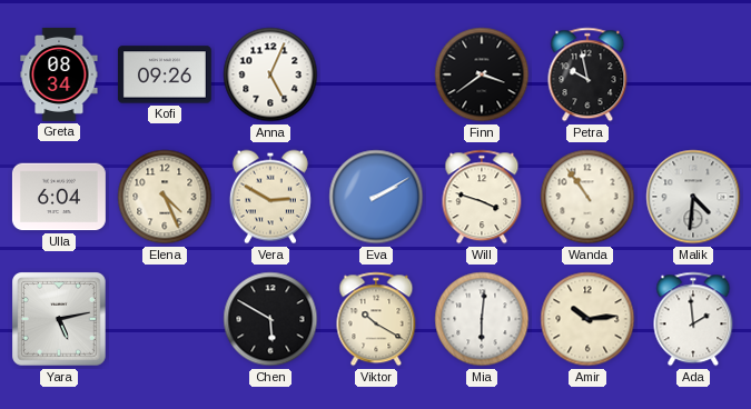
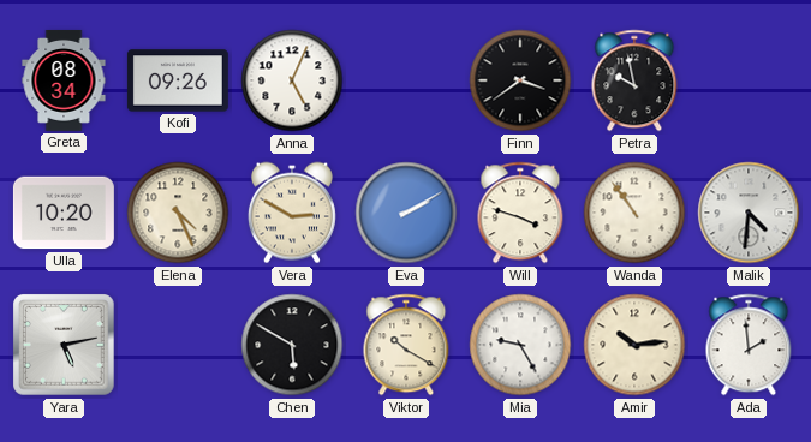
Ulla: 6:04 -> 10:20 (64, 213)
Mia: 6:01 -> 9:25 (520, 345)
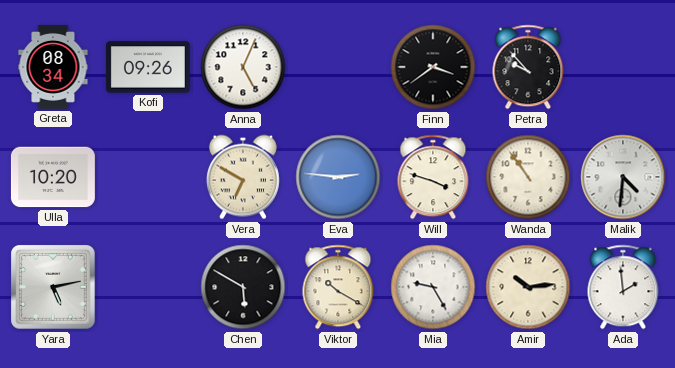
Petra: 9:58 -> 9:53 (528, 67)
Elena: 4:26 -> none (178, 213)
Vera: 2:50 -> 6:50 (243, 177)
Eva: 2:10 -> 2:46 (338, 177)
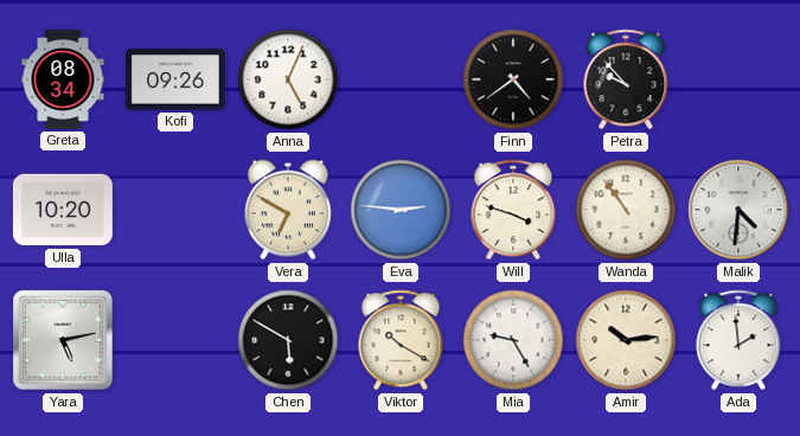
Finn: 3:39 -> 4:39 (513, 79)
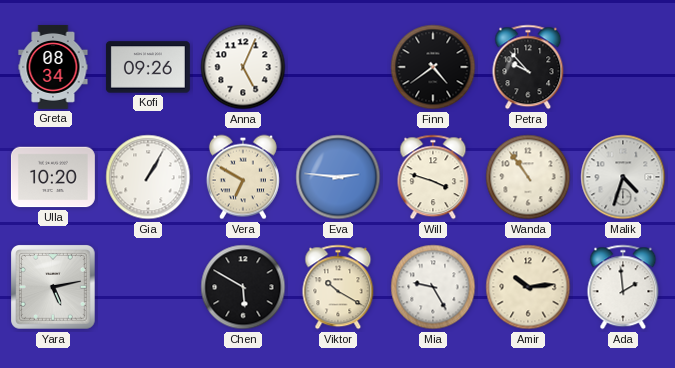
Gia: none -> 1:05 (148, 177)
Malik: 4:31 -> 4:33 (623, 177)
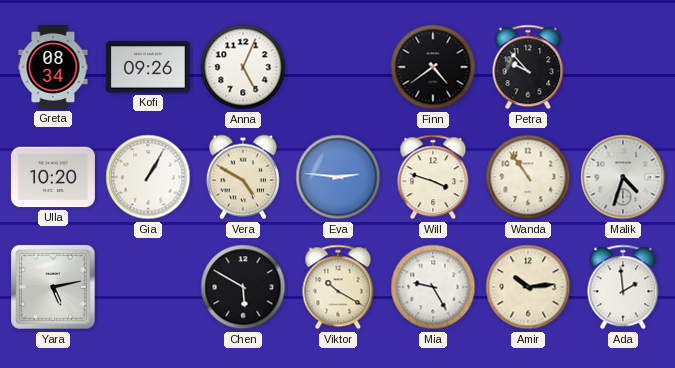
Vera: 6:50 -> 4:50 (243, 177)
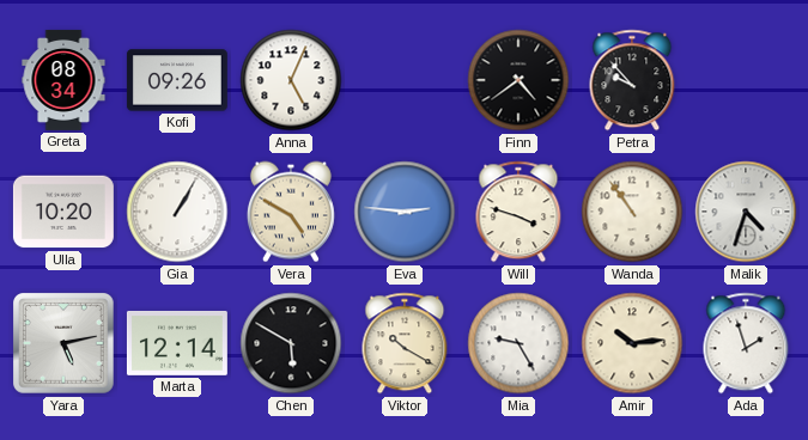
Marta: none -> 12:14 (177, 343)
Ada: 1:59 -> 1:57 (746, 343)
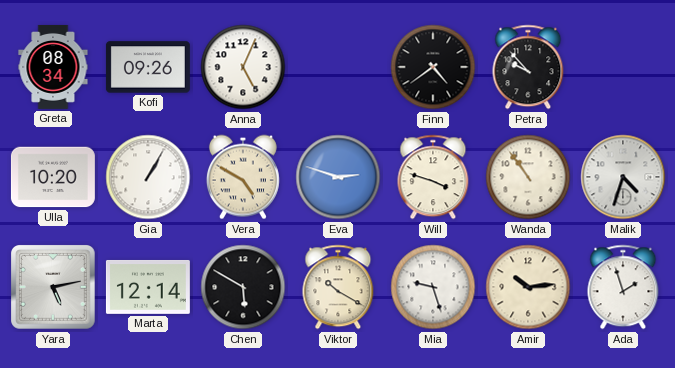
Eva: 2:46 -> 2:48 (338, 177)
Mia: 9:25 -> 9:27 (433, 287)
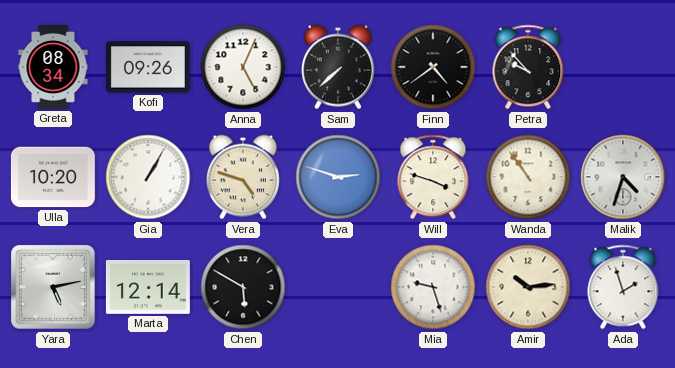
Sam: none -> 7:38 (338, 67)
Vera: 4:50 -> 4:48 (243, 177)
Viktor: 10:20 -> none (338, 287)
